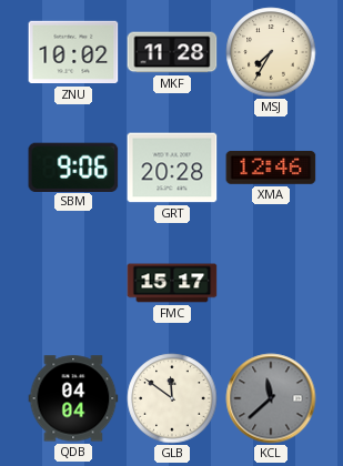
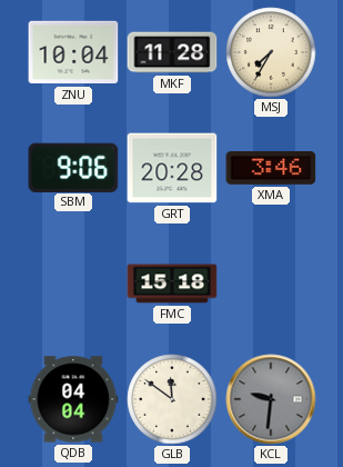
ZNU: 10:02 -> 10:04 (73, 52)
XMA: 12:46 -> 3:46 (271, 168)
FMC: 15:17 -> 15:18 (172, 284)
KCL: 11:38 -> 9:31 (271, 399)
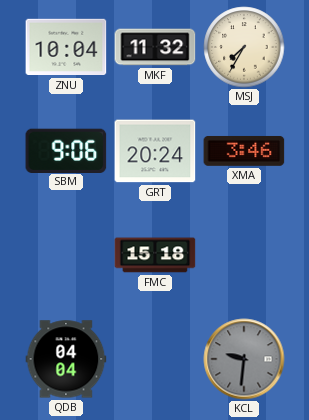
MKF: 11:28 -> 11:32 (155, 47)
GRT: 20:28 -> 20:24 (155, 151)
GLB: 11:51 -> none (172, 399)
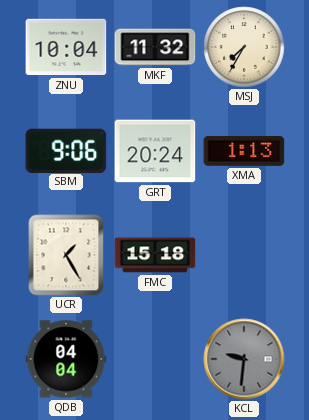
XMA: 3:46 -> 1:13 (244, 151)
UCR: none -> 1:25 (66, 255)
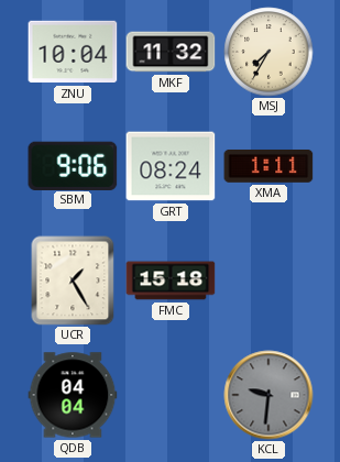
GRT: 20:24 -> 08:24 (171, 166)
XMA: 1:13 -> 1:11 (268, 166)
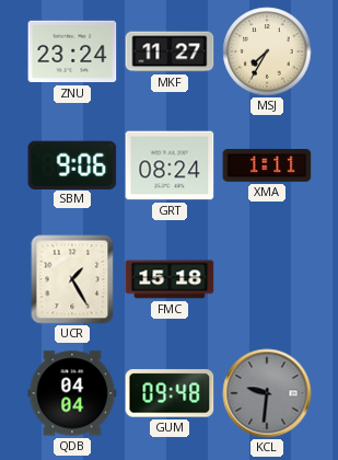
ZNU: 10:04 -> 23:24 (72, 51)
MKF: 11:32 -> 11:27 (170, 51)
GUM: none -> 09:48 (170, 393)
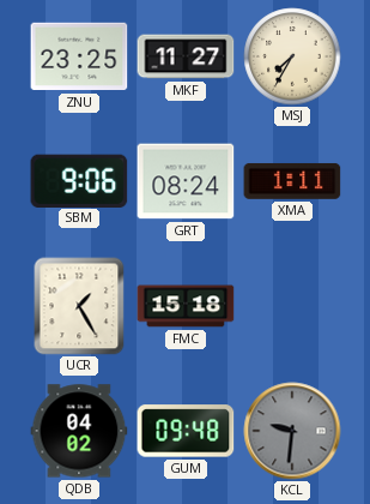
ZNU: 23:24 -> 23:25 (79, 56)
QDB: 04:04 -> 04:02 (79, 431)
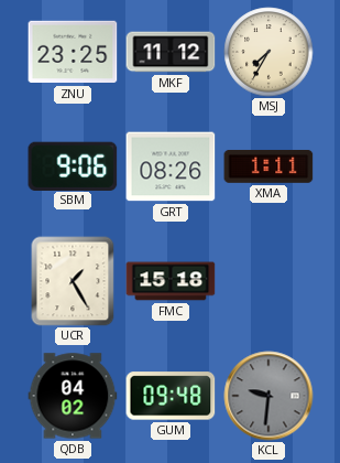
MKF: 11:27 -> 11:12 (171, 52)
GRT: 08:24 -> 08:26 (171, 166)
